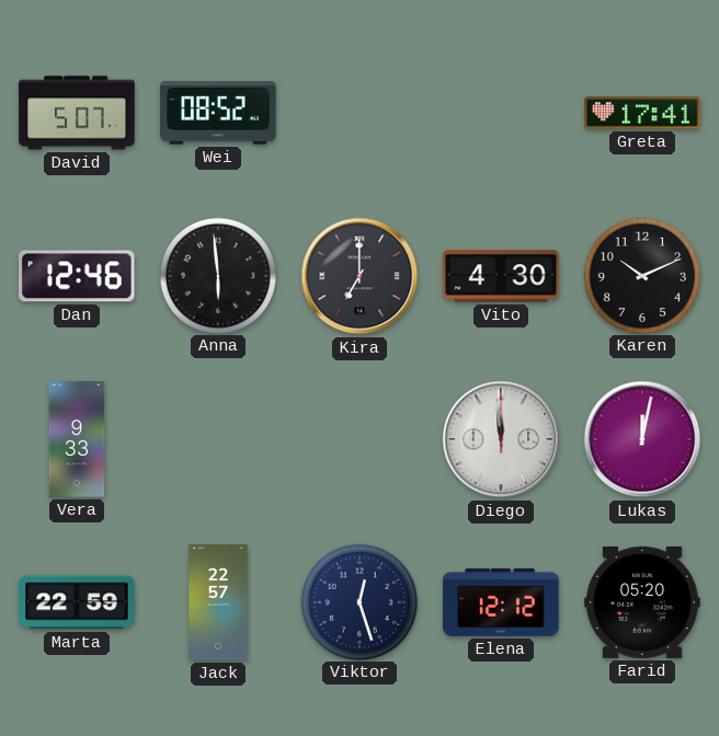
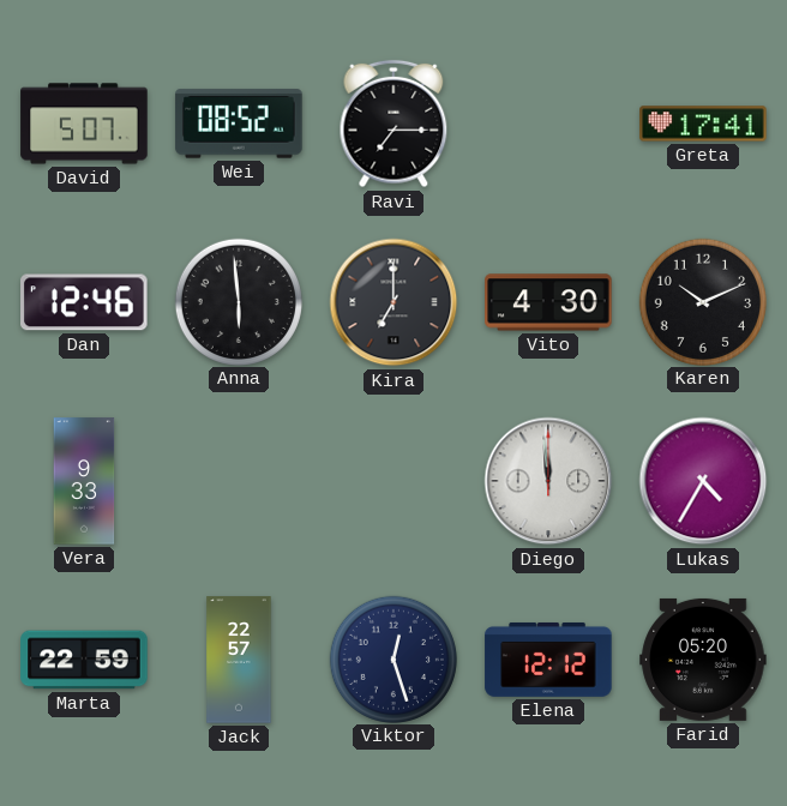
Ravi: none -> 7:15 (393, 124)
Lukas: 12:02 -> 4:35 (703, 481)
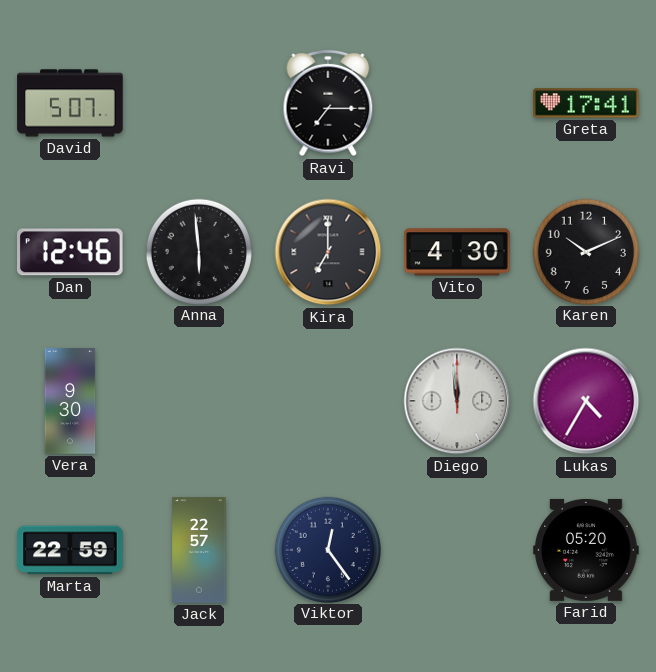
Wei: 08:52 -> none (239, 124)
Vera: 9:33 -> 9:30 (70, 401)
Viktor: 12:27 -> 12:24 (327, 549)
Elena: 12:12 -> none (548, 660)
